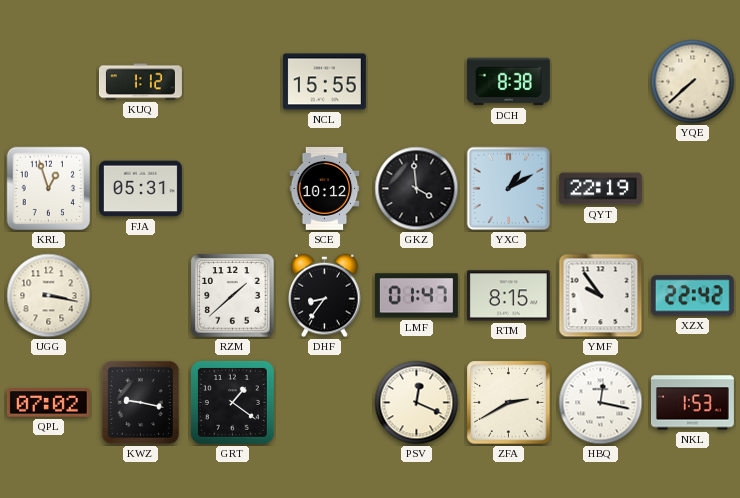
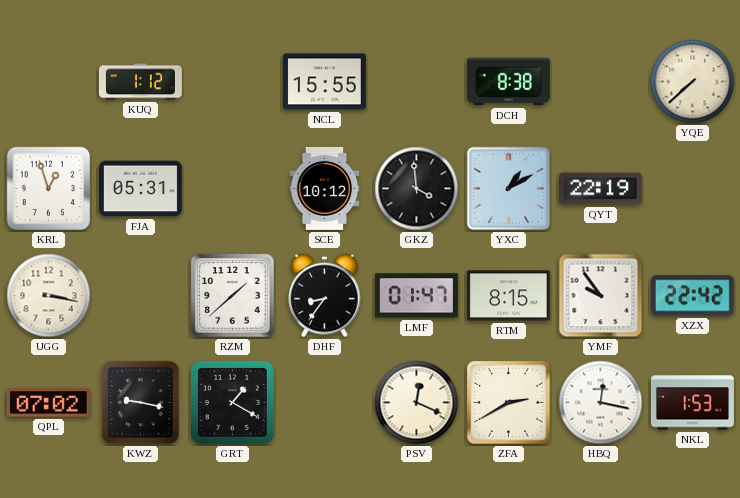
GRT: 1:21 -> 1:20 (232, 402)
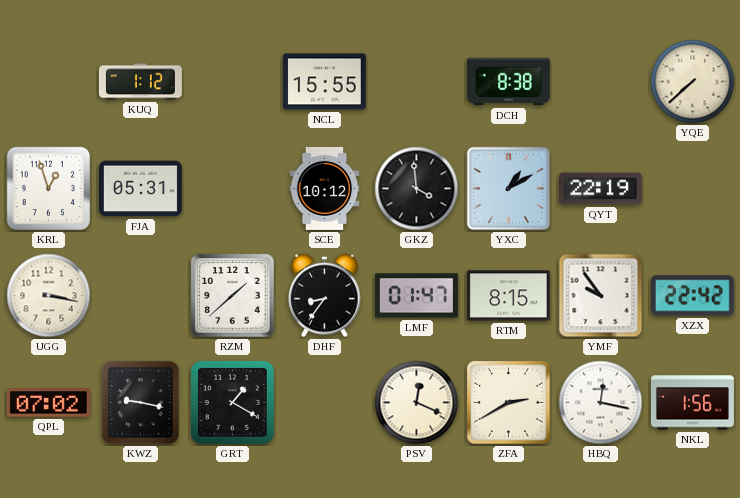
NKL: 1:53 -> 1:56 (692, 403)
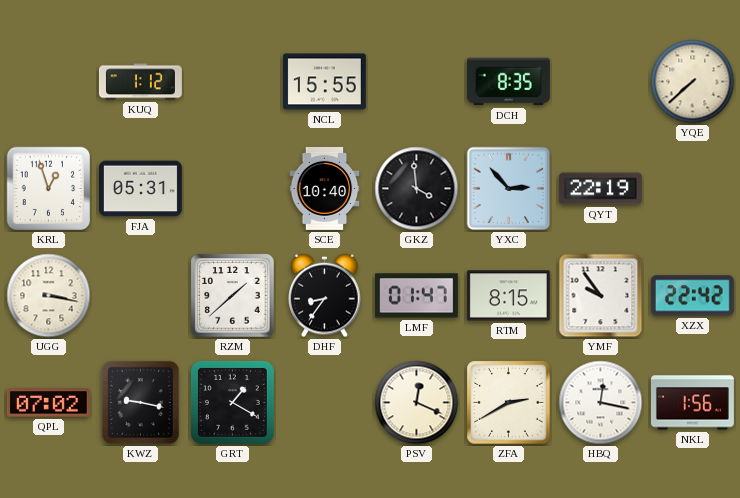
DCH: 8:38 -> 8:35 (508, 82)
SCE: 10:12 -> 10:40 (325, 188)
YXC: 1:10 -> 2:53 (509, 189)
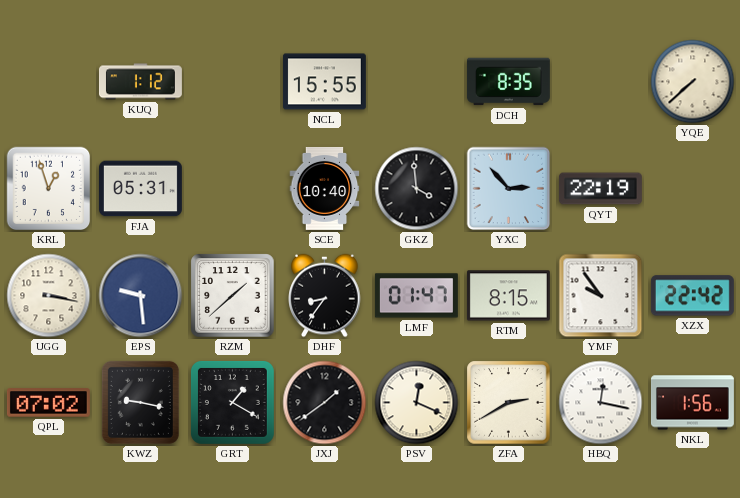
EPS: none -> 9:29 (141, 296)
JXJ: none -> 1:39 (325, 403)
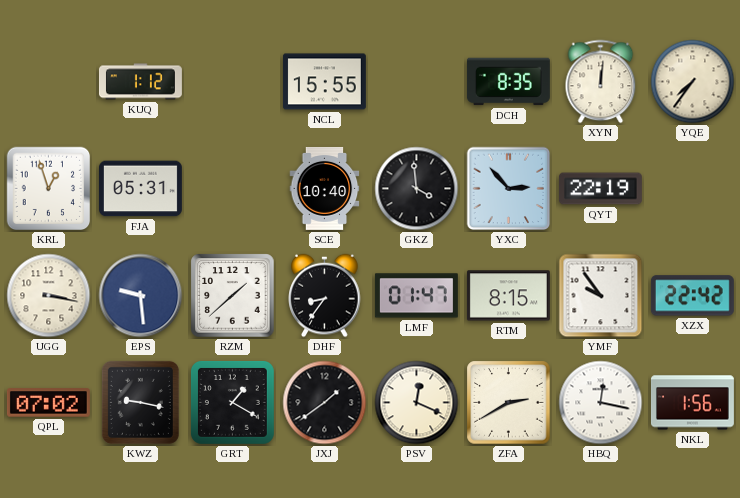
XYN: none -> 12:01 (601, 82)
YQE: 7:38 -> 7:36 (693, 82)
